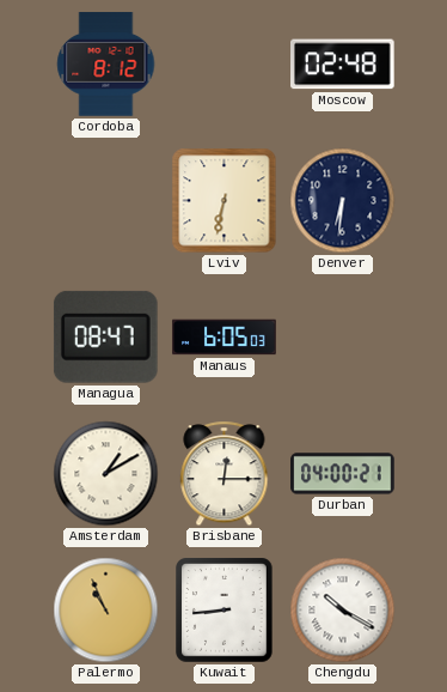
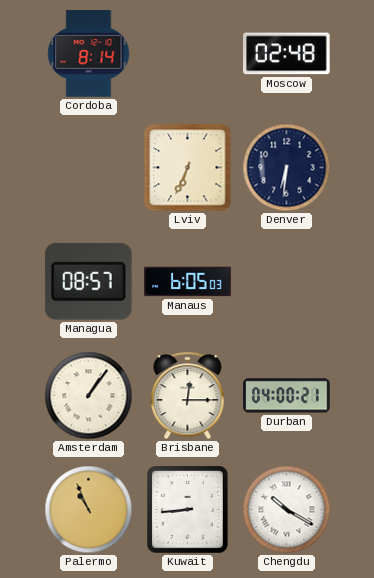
Cordoba: 8:12 -> 8:14 (89, 54)
Lviv: 6:32 -> 6:34 (188, 168)
Managua: 08:47 -> 08:57 (88, 281)
Amsterdam: 1:10 -> 1:06 (89, 396)
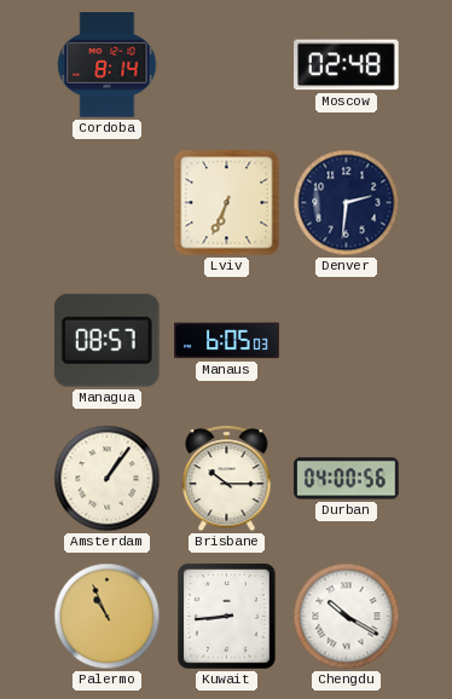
Denver: 6:31 -> 2:31 (347, 203)
Brisbane: 12:15 -> 10:15 (227, 479)
Durban: 04:00:21 -> 04:00:56 (347, 479)
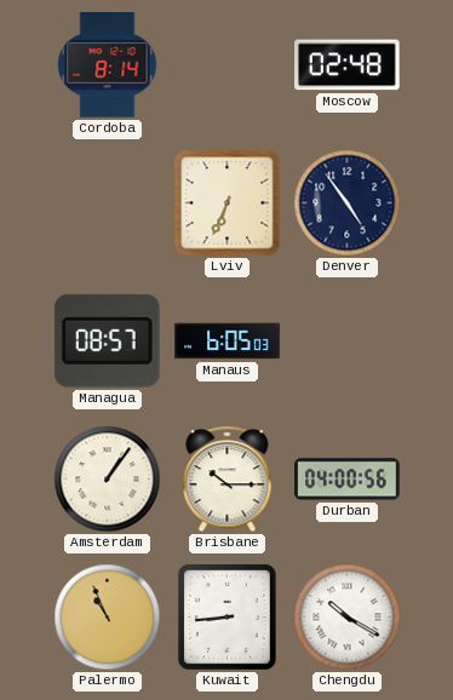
Denver: 2:31 -> 4:54 (348, 203)
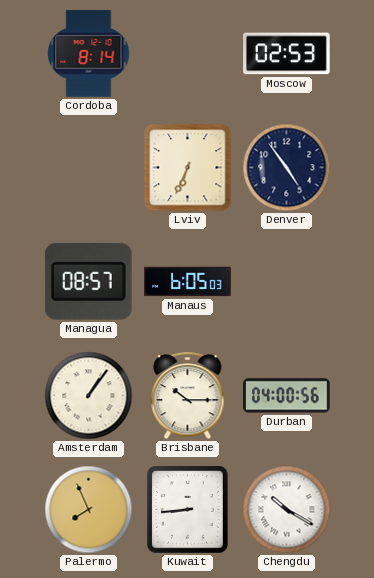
Moscow: 02:48 -> 02:53 (287, 54)
Palermo: 10:56 -> 7:56 (89, 510)
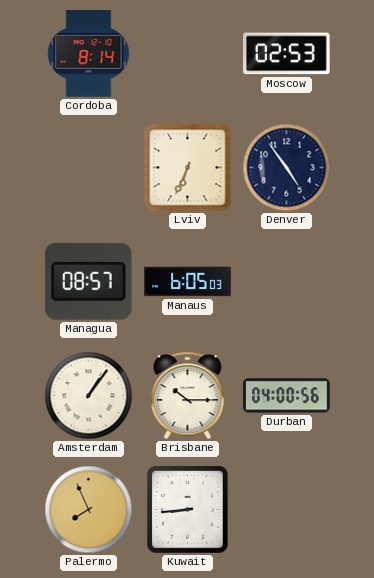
Chengdu: 10:20 -> none (287, 510)
